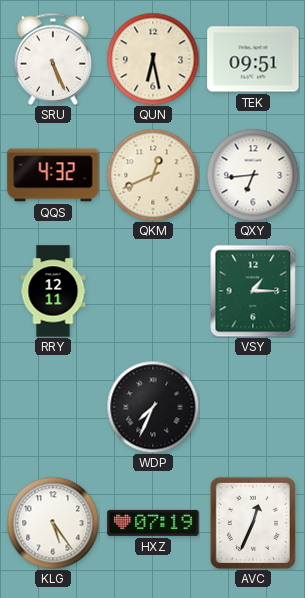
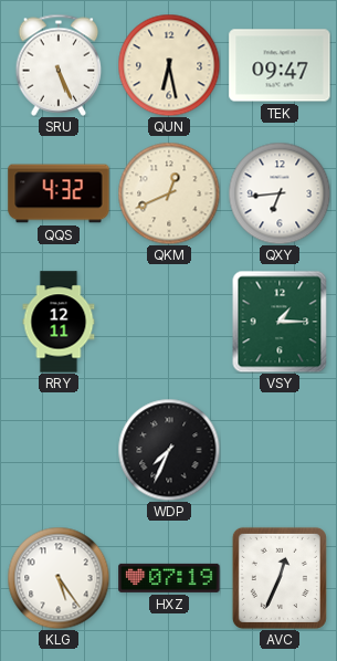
TEK: 09:51 -> 09:47 (280, 65)
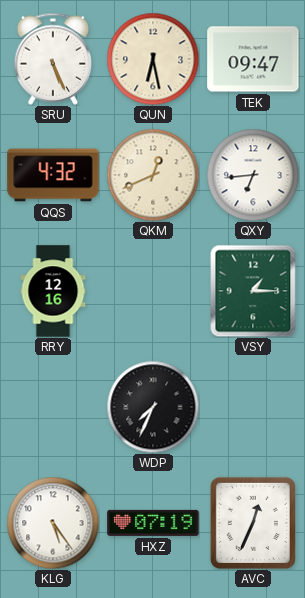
RRY: 12:11 -> 12:16 (53, 291)
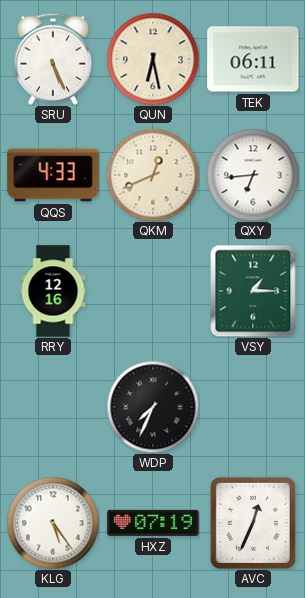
TEK: 09:47 -> 06:11 (253, 59)
QQS: 4:32 -> 4:33 (53, 175)
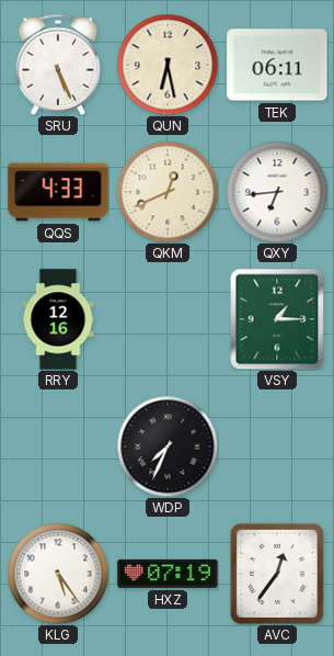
AVC: 12:34 -> 12:36 (277, 574)
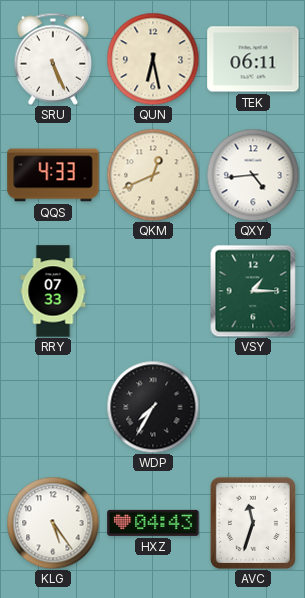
QXY: 6:44 -> 4:44 (253, 175)
RRY: 12:16 -> 07:33 (53, 291)
WDP: 7:34 -> 7:35 (153, 407)
HXZ: 07:19 -> 04:43 (153, 523)
AVC: 12:36 -> 11:33 (253, 523)
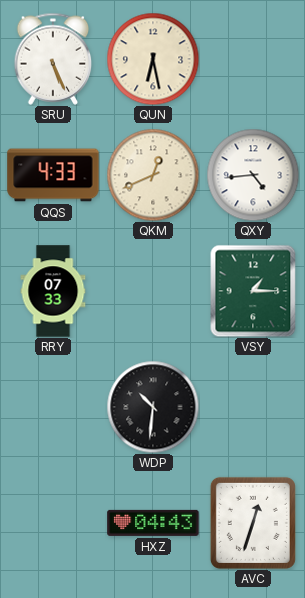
TEK: 06:11 -> none (253, 59)
WDP: 7:35 -> 10:31 (153, 407)
KLG: 5:24 -> none (53, 523)
AVC: 11:33 -> 12:33 (253, 523)
